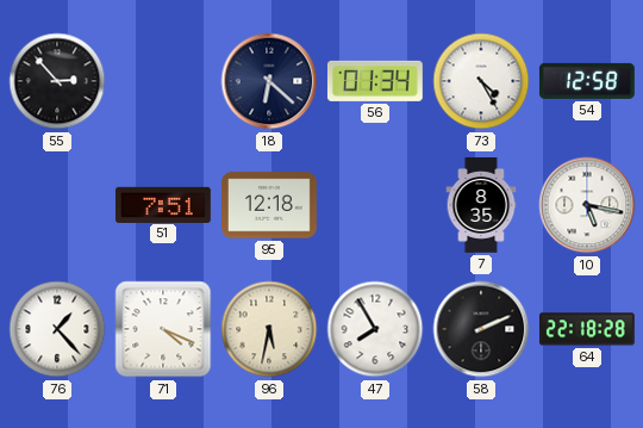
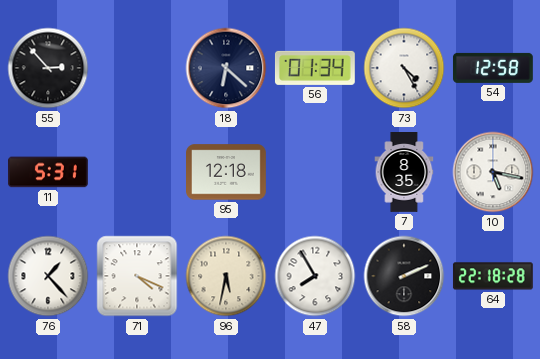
11: none -> 5:31 (49, 172)
51: 7:51 -> none (163, 204)
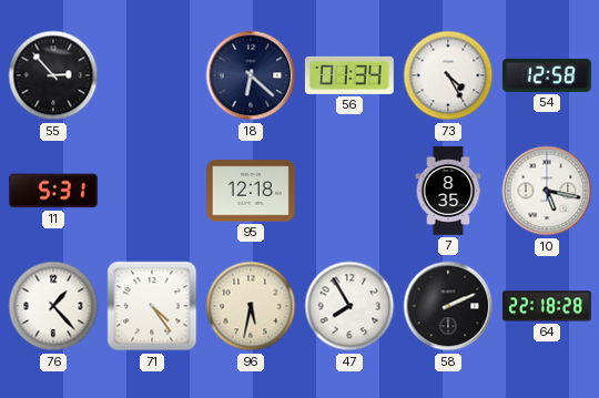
71: 4:19 -> 4:24 (152, 306)
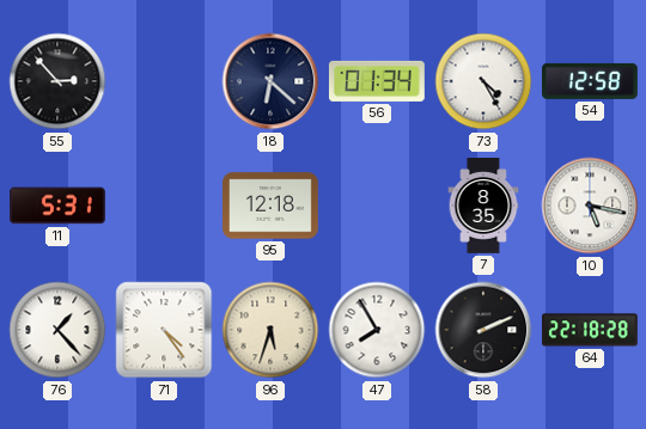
96: 5:32 -> 5:33 (270, 330)
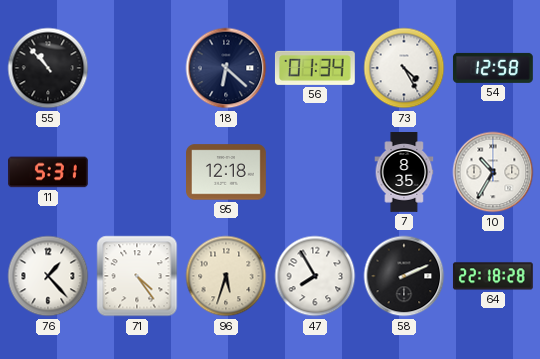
55: 2:53 -> 10:53 (48, 68)
10: 5:17 -> 10:35 (493, 172)
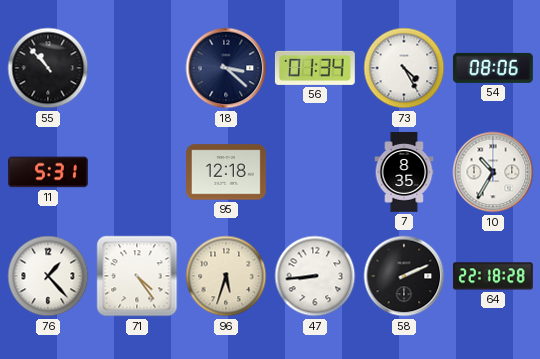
18: 6:22 -> 3:22 (226, 68)
54: 12:58 -> 08:06 (493, 68)
47: 7:55 -> 8:44 (315, 276)
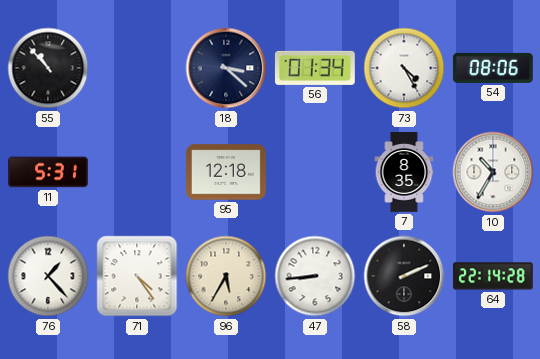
96: 5:33 -> 5:35 (226, 276)
64: 22:18 -> 22:14 (493, 276)
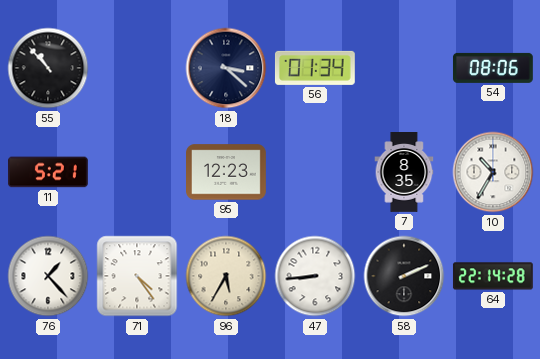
73: 4:25 -> none (404, 68)
11: 5:31 -> 5:21 (49, 172)
95: 12:18 -> 12:23 (227, 172)
